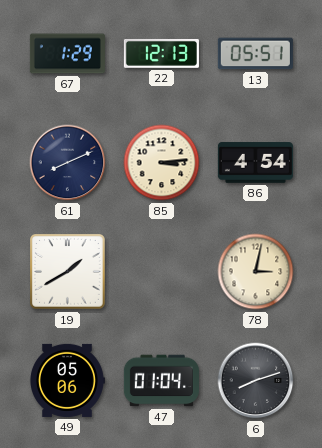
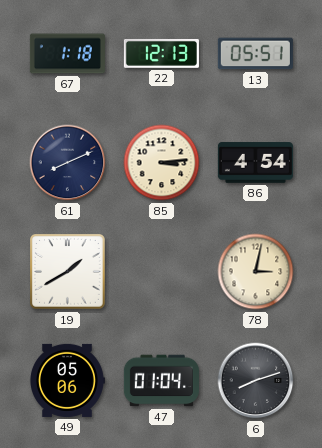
67: 1:29 -> 1:18 (67, 54)
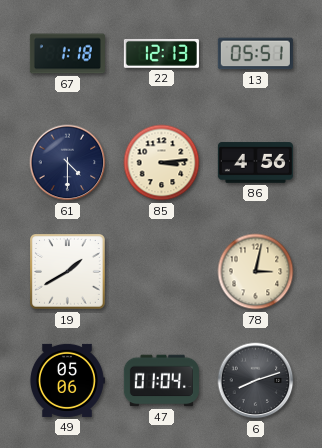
61: 8:11 -> 4:30 (68, 163)
86: 4:54 -> 4:56 (255, 163)
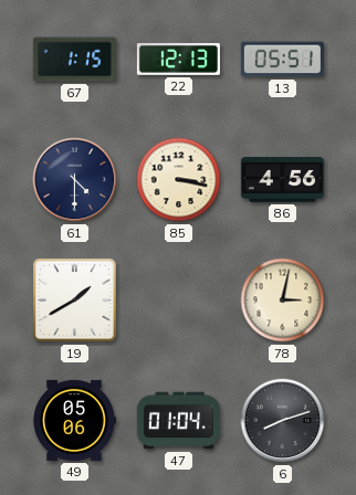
67: 1:18 -> 1:15 (74, 60)
85: 3:14 -> 3:17 (179, 180)
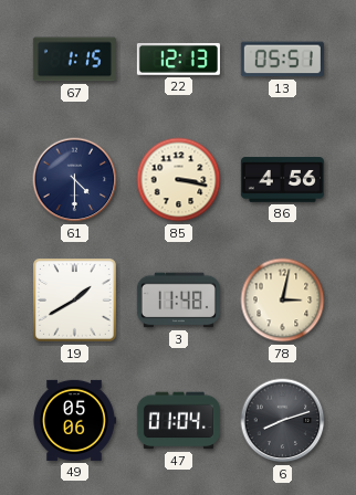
3: none -> 11:48 (178, 301)
